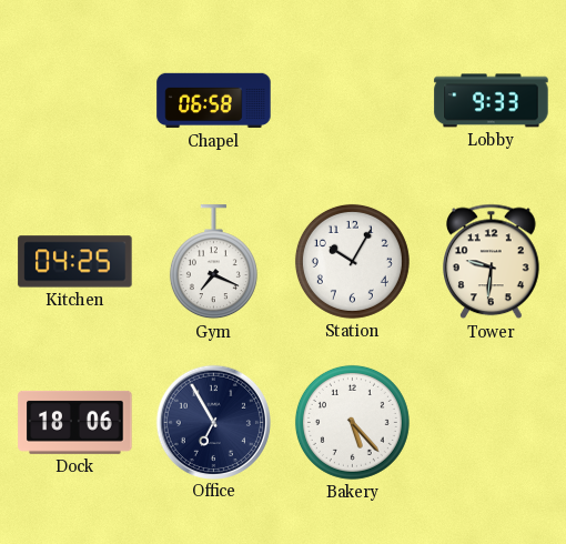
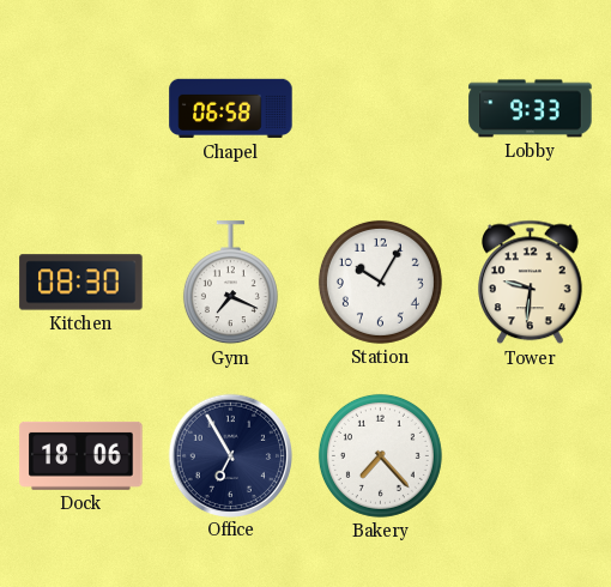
Kitchen: 04:25 -> 08:30 (81, 283)
Bakery: 5:23 -> 7:23 (380, 455)
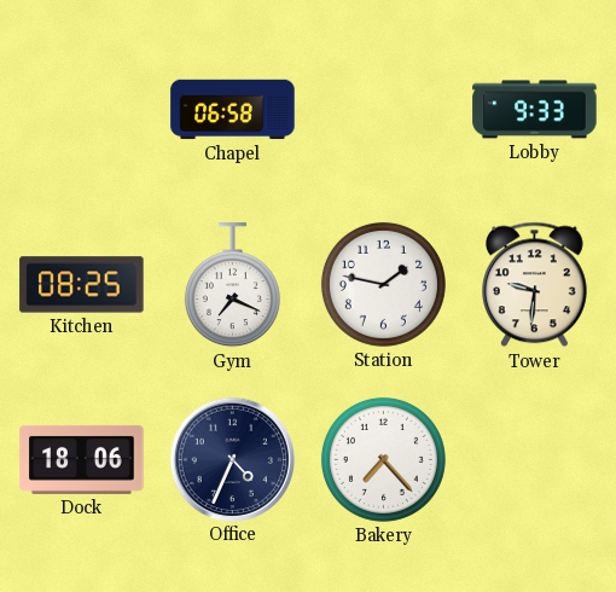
Kitchen: 08:30 -> 08:25 (82, 285)
Station: 10:05 -> 1:47 (383, 284)
Office: 6:55 -> 4:34 (232, 459)
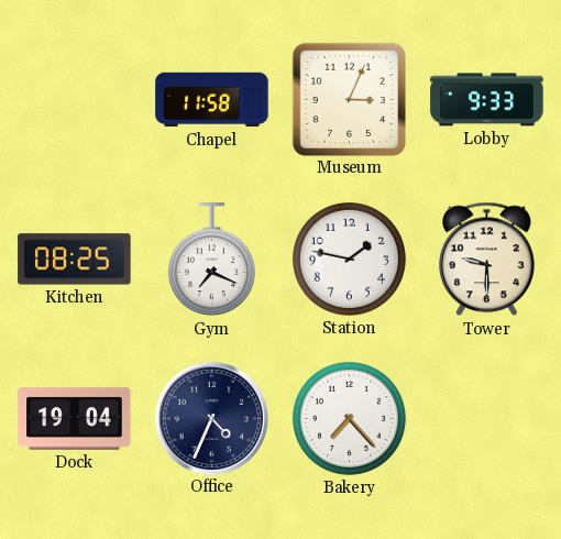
Chapel: 06:58 -> 11:58 (212, 100)
Museum: none -> 3:04 (349, 99)
Tower: 9:31 -> 9:30 (487, 260)
Dock: 18:06 -> 19:04 (75, 418)
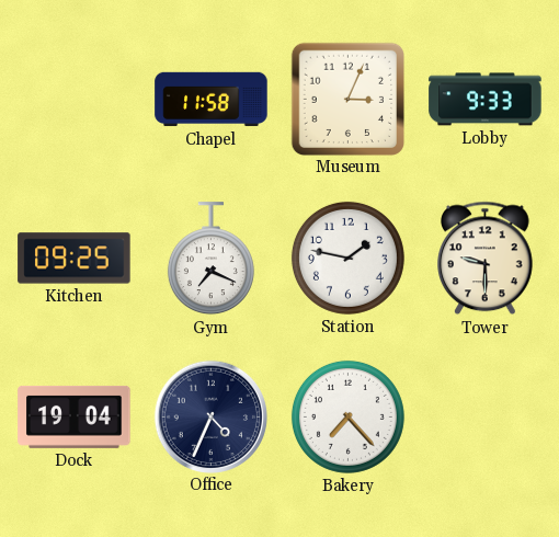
Kitchen: 08:25 -> 09:25 (75, 259)
